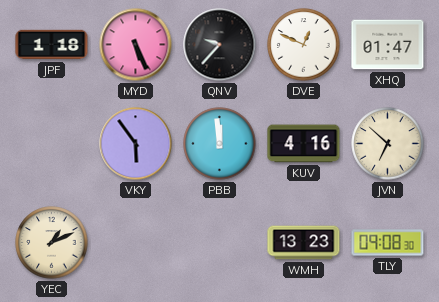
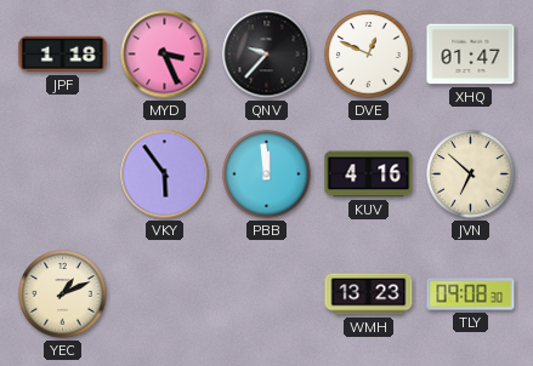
MYD: 5:26 -> 3:26 (165, 55)
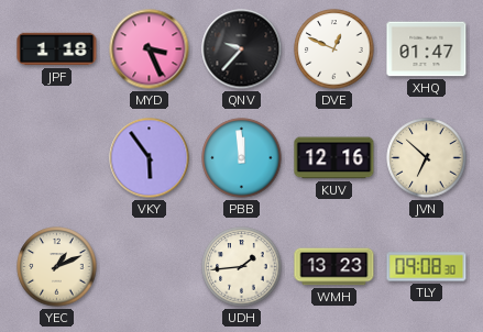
KUV: 4:16 -> 12:16 (334, 158)
UDH: none -> 1:44 (242, 267)
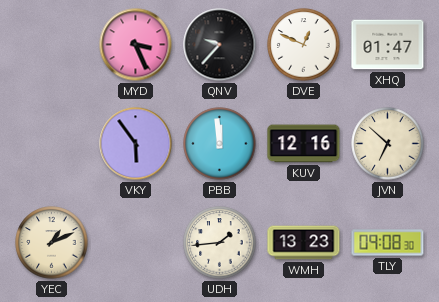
JPF: 1:18 -> none (57, 49)
